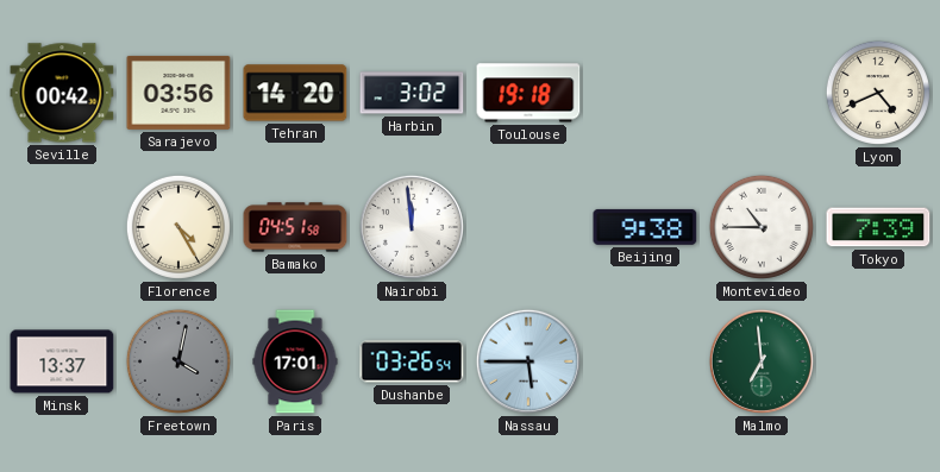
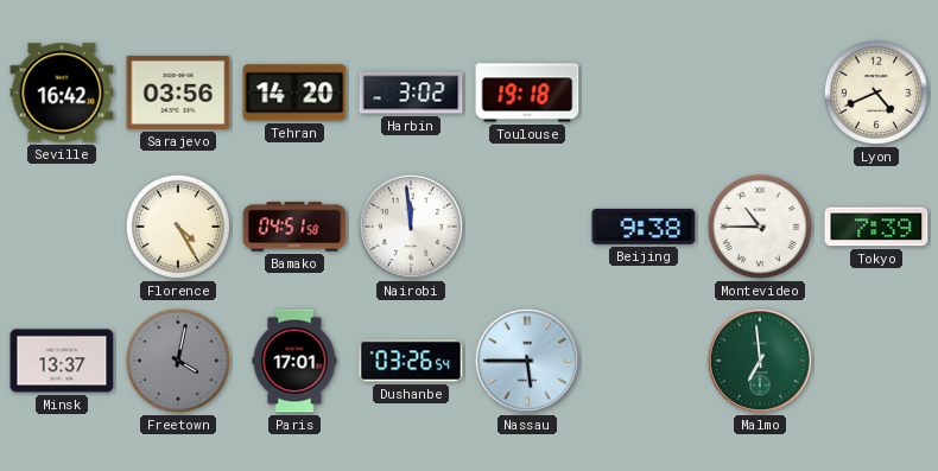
Seville: 00:42 -> 16:42 (62, 93)
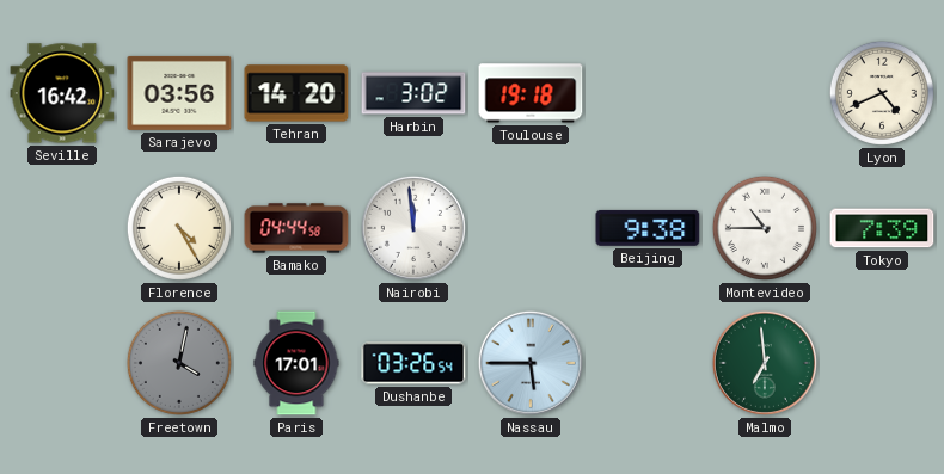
Bamako: 04:51 -> 04:44 (296, 228)
Minsk: 13:37 -> none (62, 361)
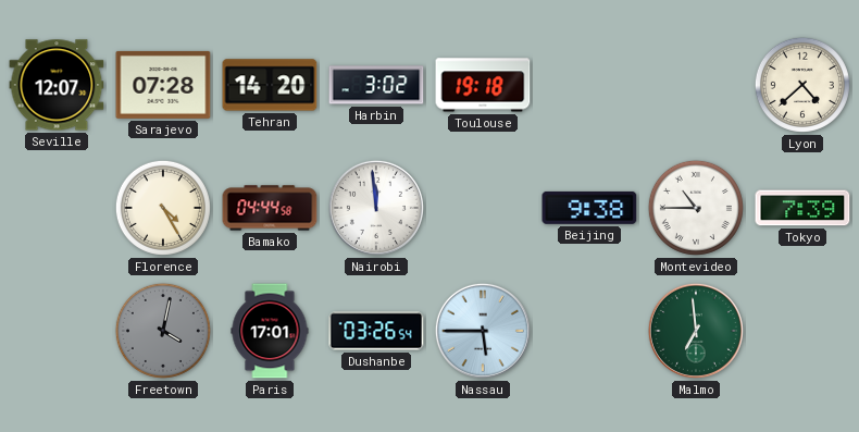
Seville: 16:42 -> 12:07 (57, 85)
Sarajevo: 03:56 -> 07:28 (163, 85)
Lyon: 4:41 -> 4:38 (802, 85)
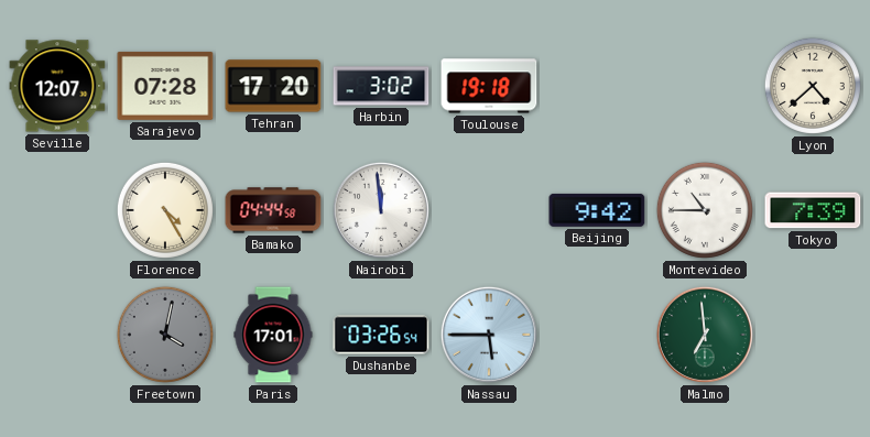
Tehran: 14:20 -> 17:20 (273, 86)
Beijing: 9:38 -> 9:42 (597, 210)
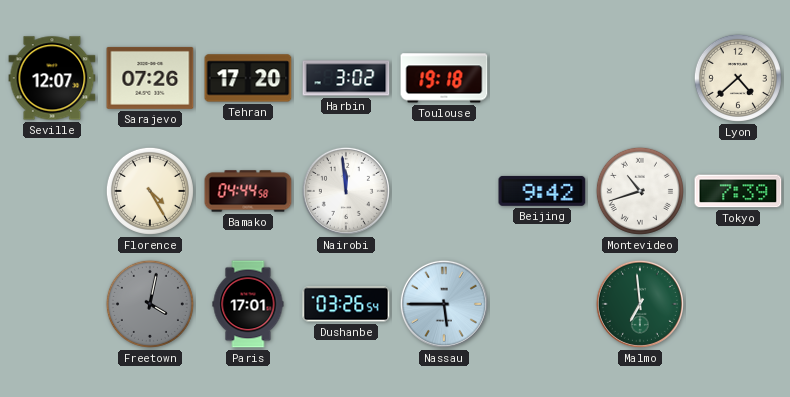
Sarajevo: 07:28 -> 07:26 (150, 78)
Montevideo: 10:45 -> 10:42 (640, 191)
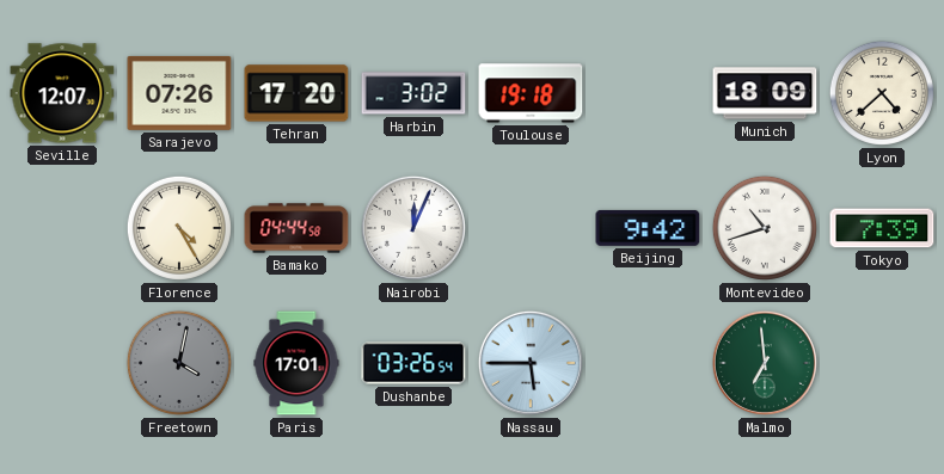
Munich: none -> 18:09 (765, 93)
Nairobi: 11:59 -> 12:04 (413, 228)
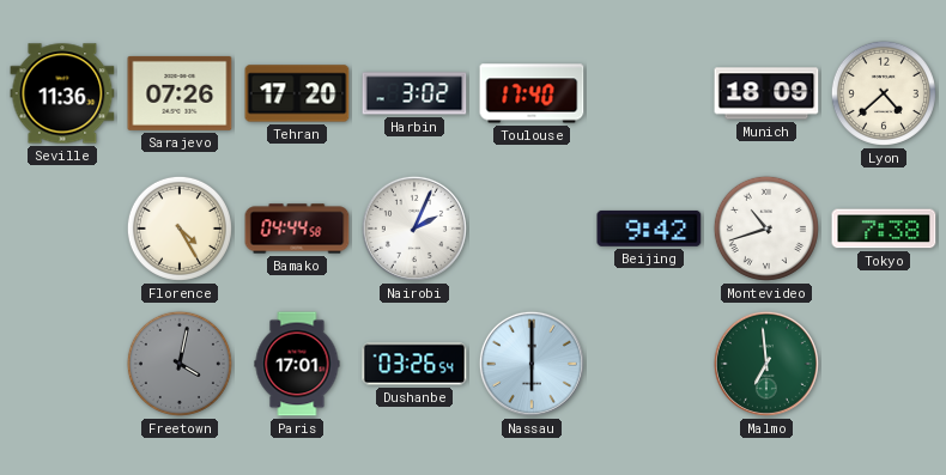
Seville: 12:07 -> 11:36 (62, 93)
Toulouse: 19:18 -> 17:40 (532, 93)
Nairobi: 12:04 -> 2:04 (414, 229)
Tokyo: 7:39 -> 7:38 (884, 229)
Nassau: 5:45 -> 6:00 (532, 364)
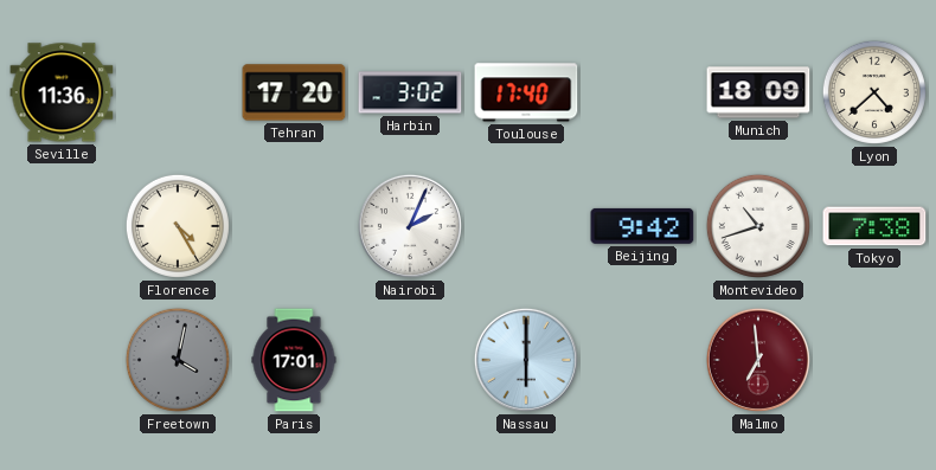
Sarajevo: 07:26 -> none (180, 93)
Bamako: 04:44 -> none (297, 229)
Dushanbe: 03:26 -> none (414, 364)
Malmo dial: green -> burgundy (758, 360)
